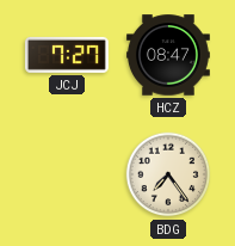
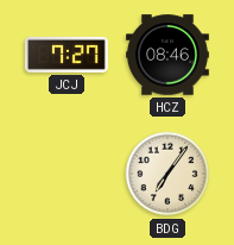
HCZ: 08:47 -> 08:46 (169, 55)
BDG: 7:24 -> 7:06 (167, 174)
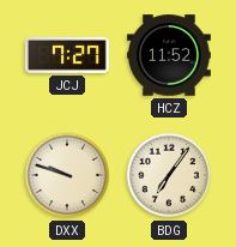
HCZ: 08:46 -> 11:52 (170, 55)
DXX: none -> 9:48 (67, 175)
